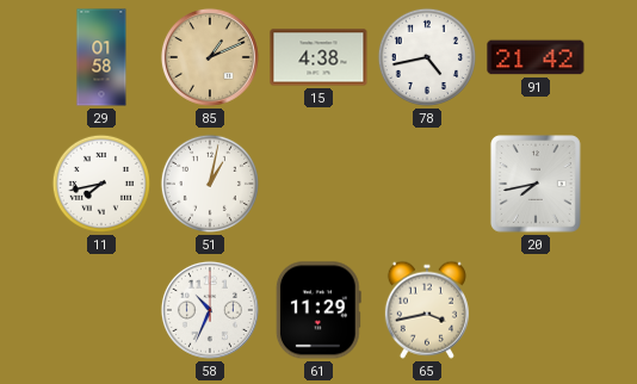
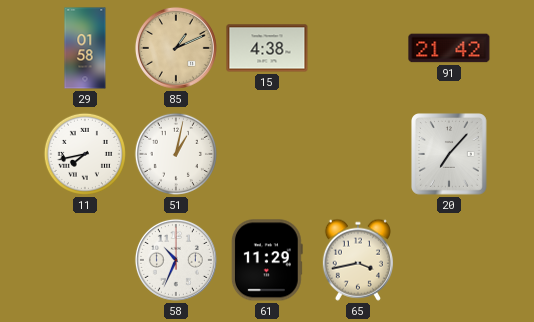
78: 4:43 -> none (427, 57)
20: 7:43 -> 7:07 (450, 155)
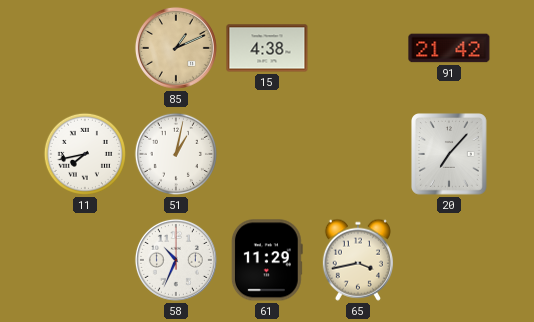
29: 01:58 -> none (85, 48)
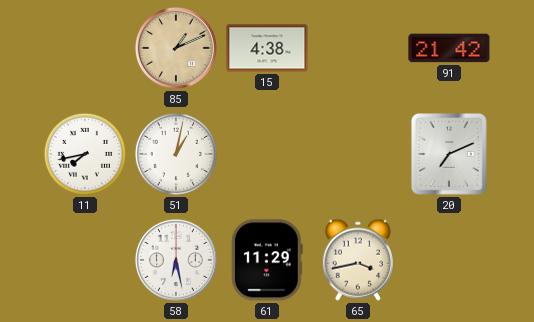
20: 7:07 -> 7:11 (450, 155)
58: 10:34 -> 6:28 (176, 260)
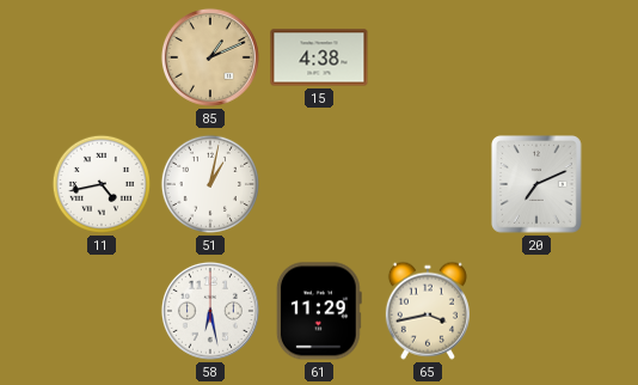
91: 21:42 -> none (449, 48)
11: 7:43 -> 4:43 (102, 184)
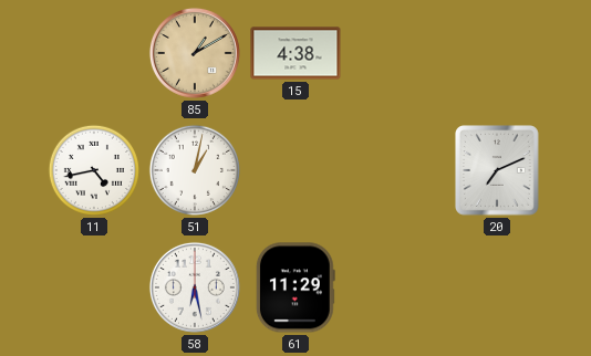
85: 1:11 -> 1:10 (195, 53)
65: 3:43 -> none (428, 311)
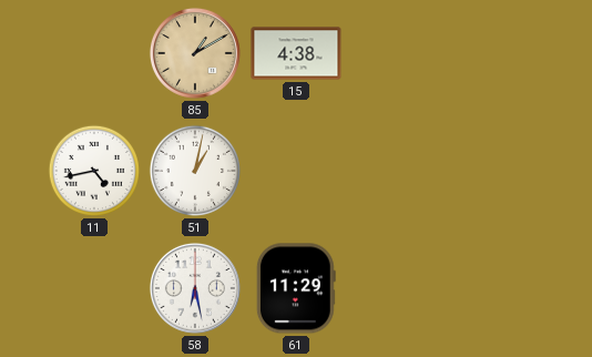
20: 7:11 -> none (498, 171)
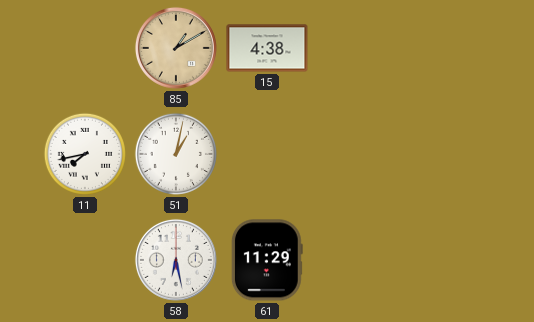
11: 4:43 -> 7:43 (85, 154)
